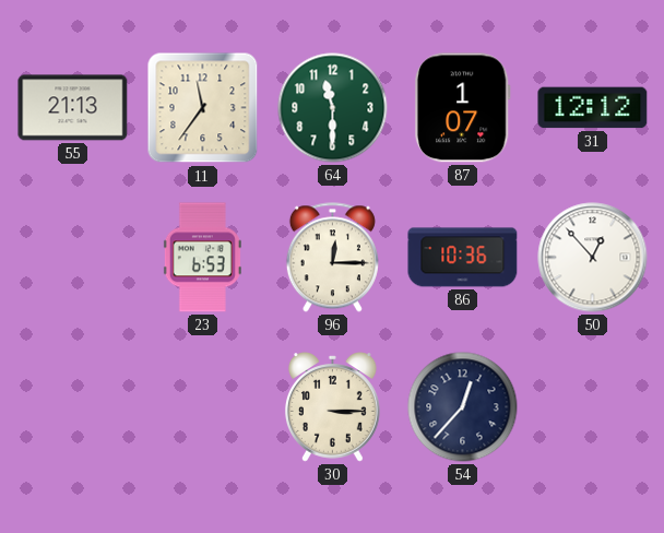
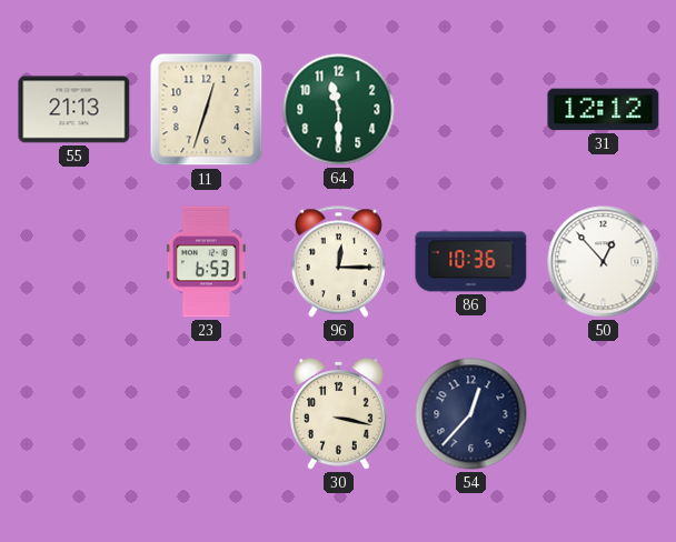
11: 11:36 -> 12:33 (207, 110)
87: 1:07 -> none (462, 108)
30: 3:15 -> 3:17 (338, 414)
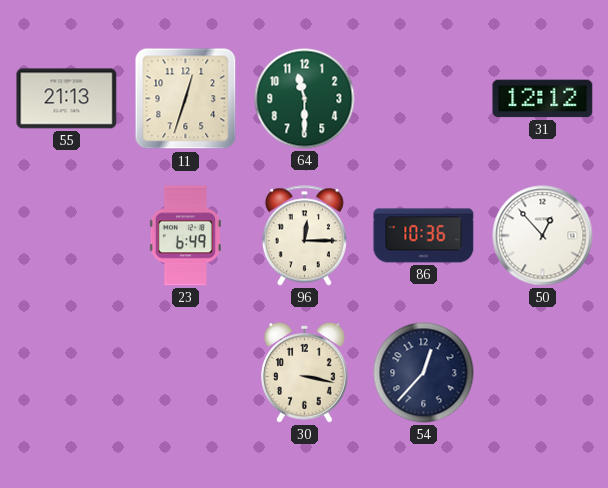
23: 6:53 -> 6:49 (185, 236)
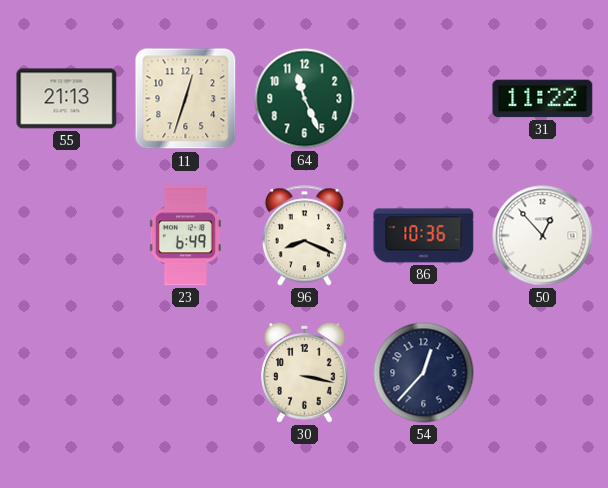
64: 11:30 -> 11:26 (305, 99)
31: 12:12 -> 11:22 (543, 99)
96: 12:15 -> 8:19 (304, 236)
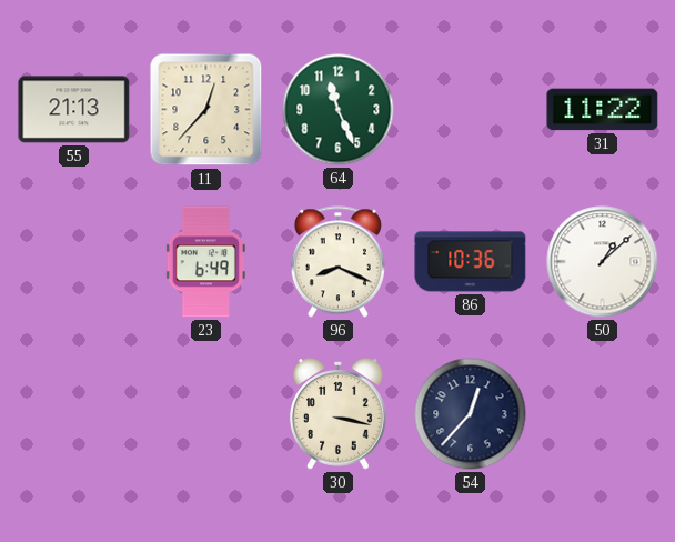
11: 12:33 -> 12:37 (206, 110)
50: 12:53 -> 1:08 (603, 262)
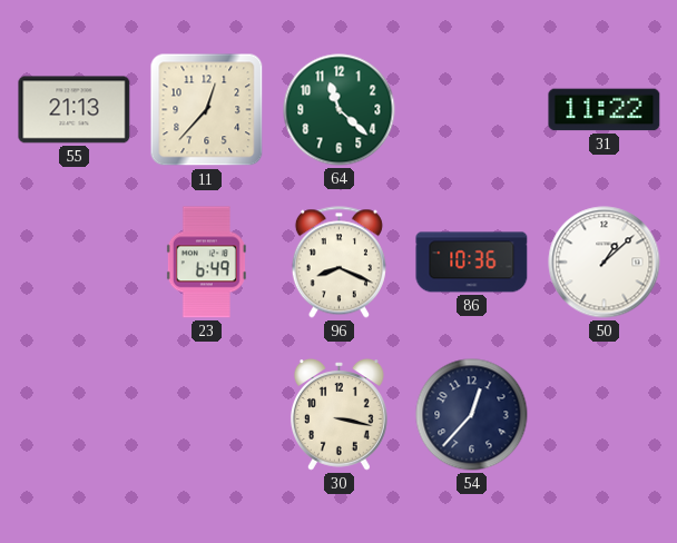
64: 11:26 -> 11:22 (340, 110)
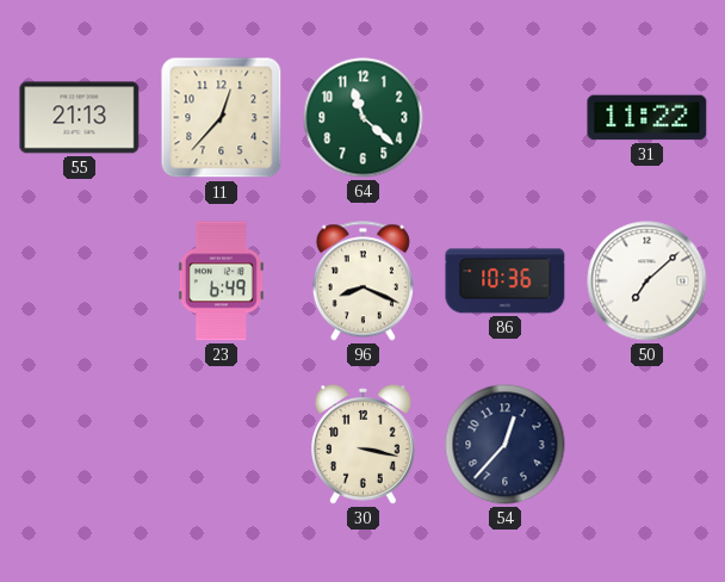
50: 1:08 -> 7:08 (647, 281)
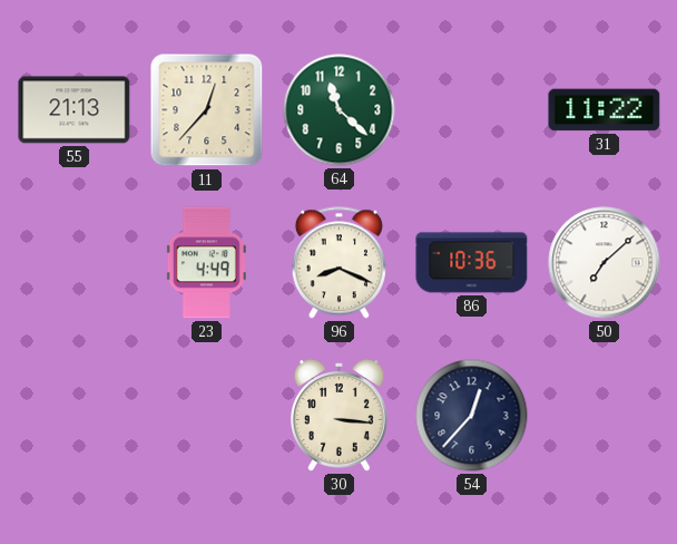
23: 6:49 -> 4:49 (206, 263)
30: 3:17 -> 3:16 (338, 416)
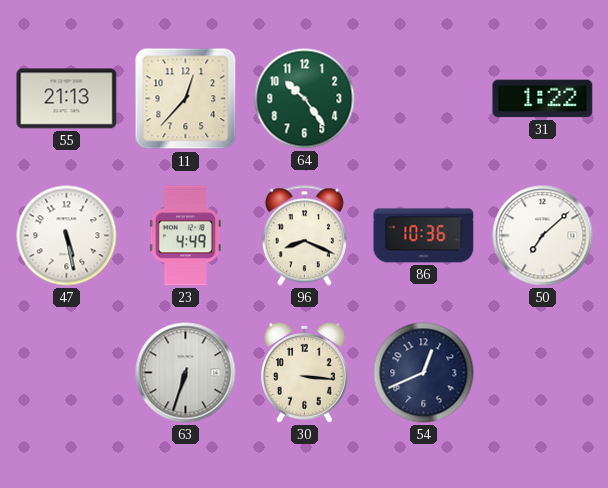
64: 11:22 -> 10:24 (305, 99)
31: 11:22 -> 1:22 (543, 99)
47: none -> 5:28 (67, 236)
63: none -> 6:33 (186, 373)
54: 12:37 -> 12:41 (424, 373)
